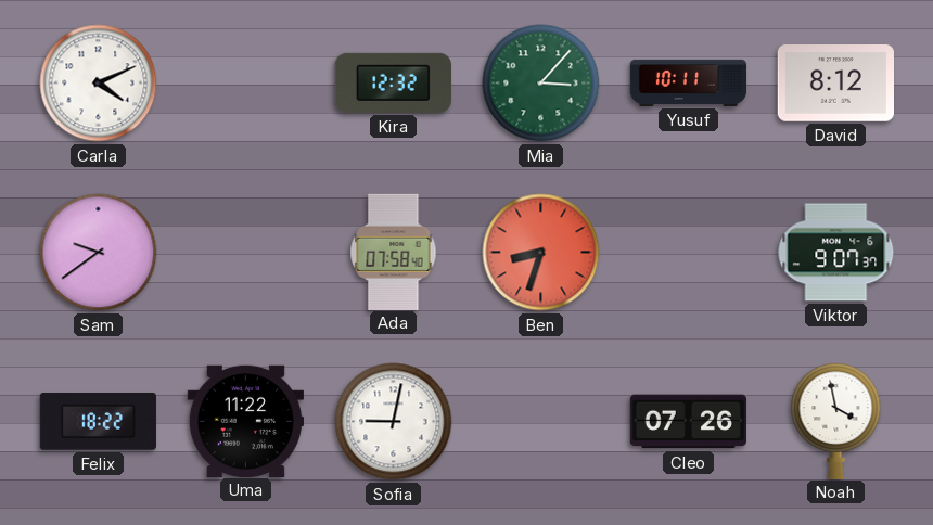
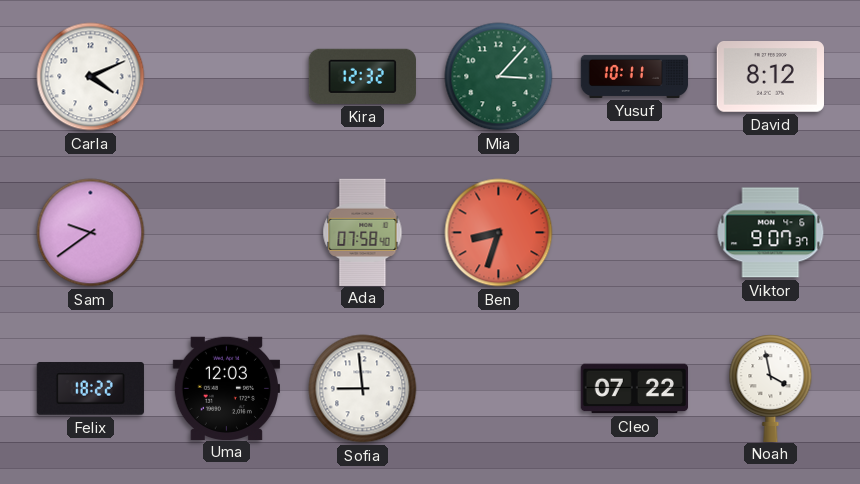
Uma: 11:22 -> 12:03 (226, 388)
Sofia: 9:02 -> 8:59 (363, 389)
Cleo: 07:26 -> 07:22 (634, 389)
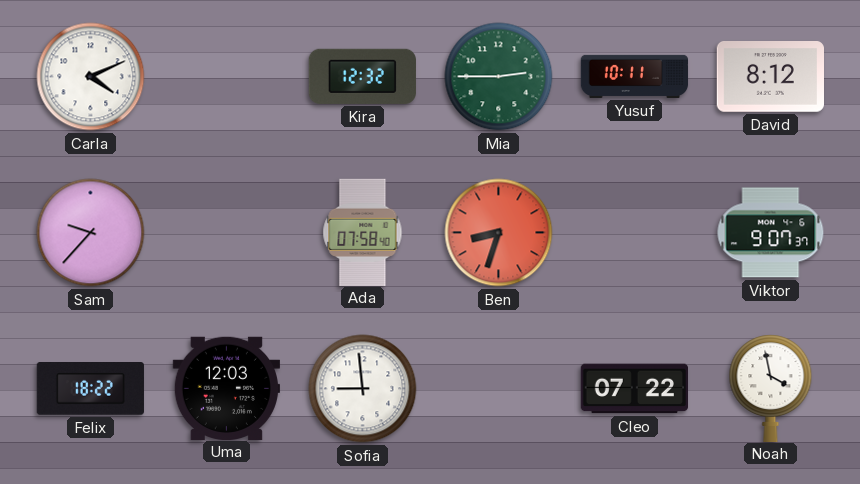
Mia: 3:07 -> 2:45 (499, 77)
Sam: 9:39 -> 9:37 (91, 233)
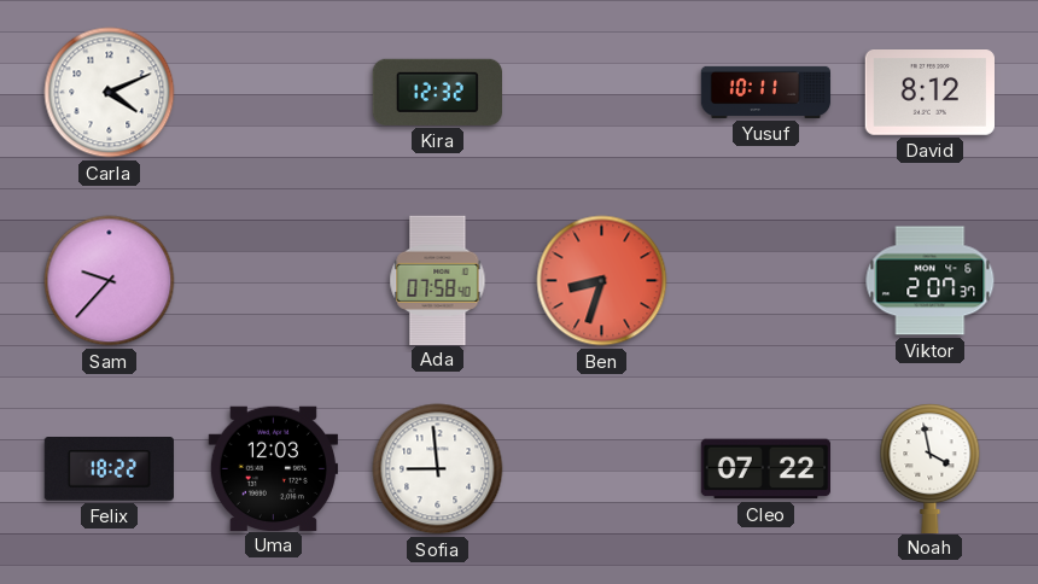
Mia: 2:45 -> none (499, 77)
Viktor: 9:07 -> 2:07 (931, 281)
